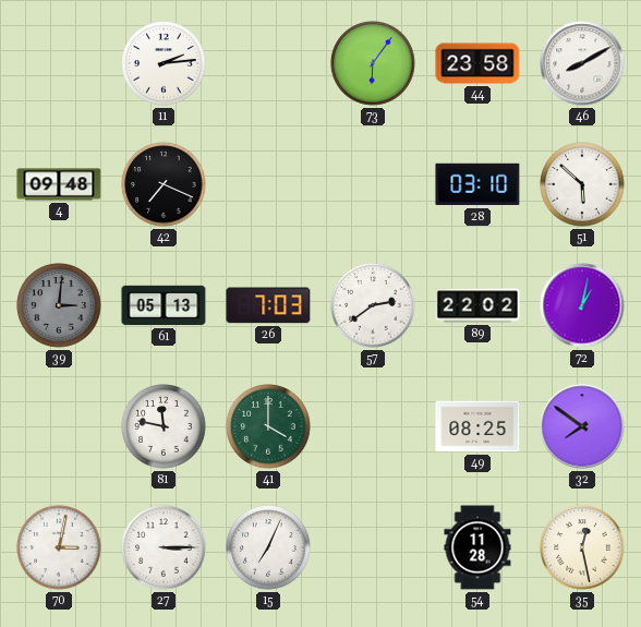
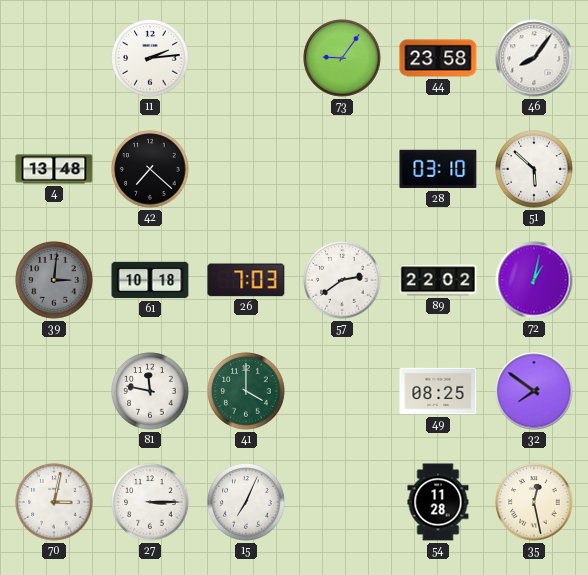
73: 6:06 -> 9:06 (342, 58)
46: 8:10 -> 8:06 (534, 58)
4: 09:48 -> 13:48 (54, 169)
42: 7:19 -> 7:22 (150, 169)
61: 05:13 -> 10:18 (150, 280)
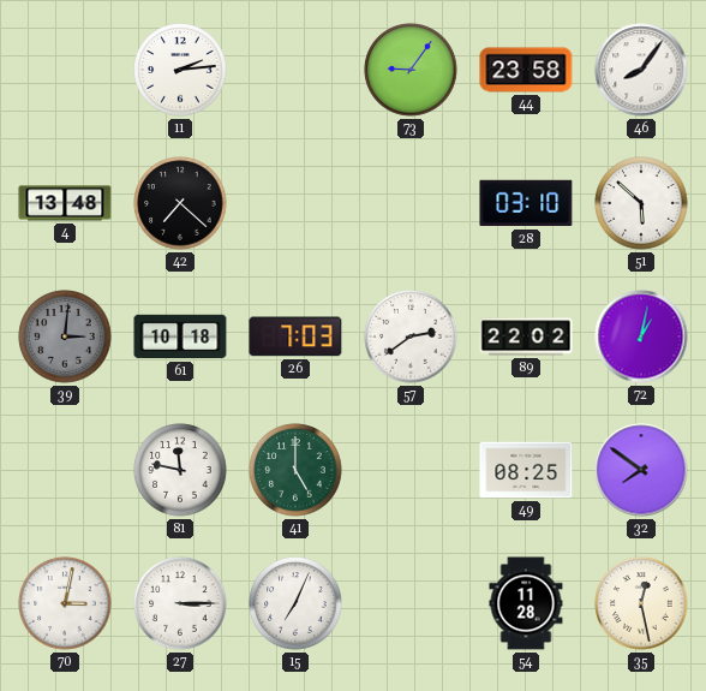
41: 4:00 -> 5:00 (295, 470)
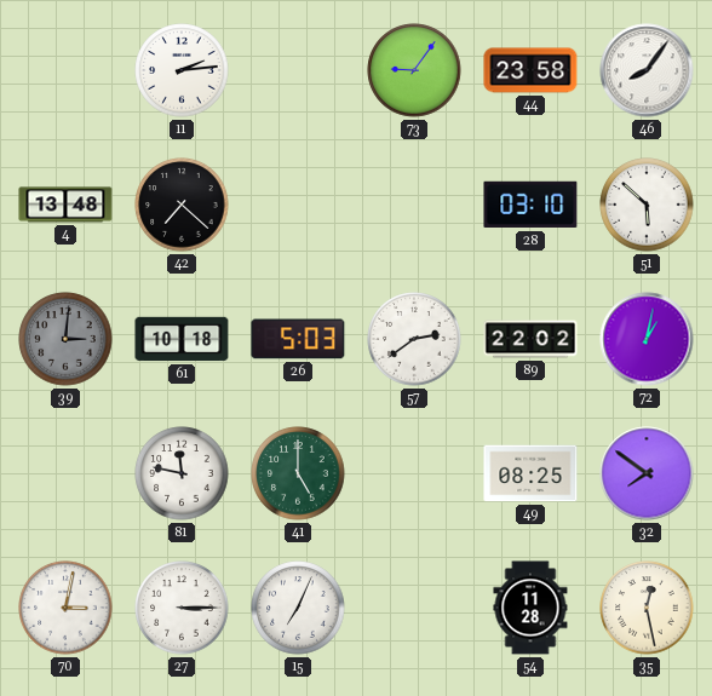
26: 7:03 -> 5:03 (298, 339)
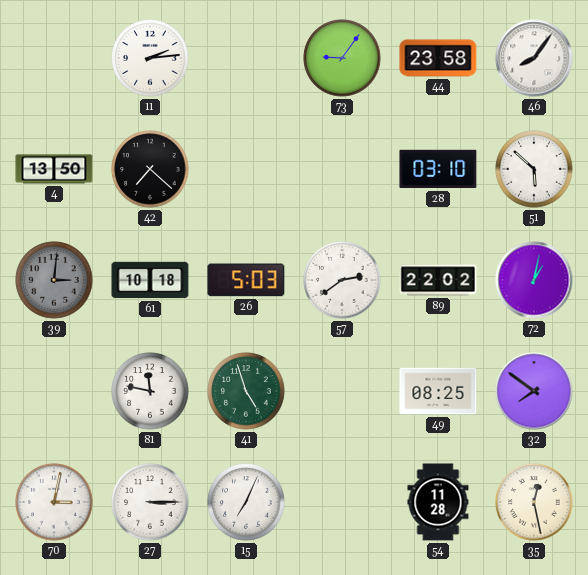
4: 13:48 -> 13:50 (54, 169)
41: 5:00 -> 4:57 (246, 391)
